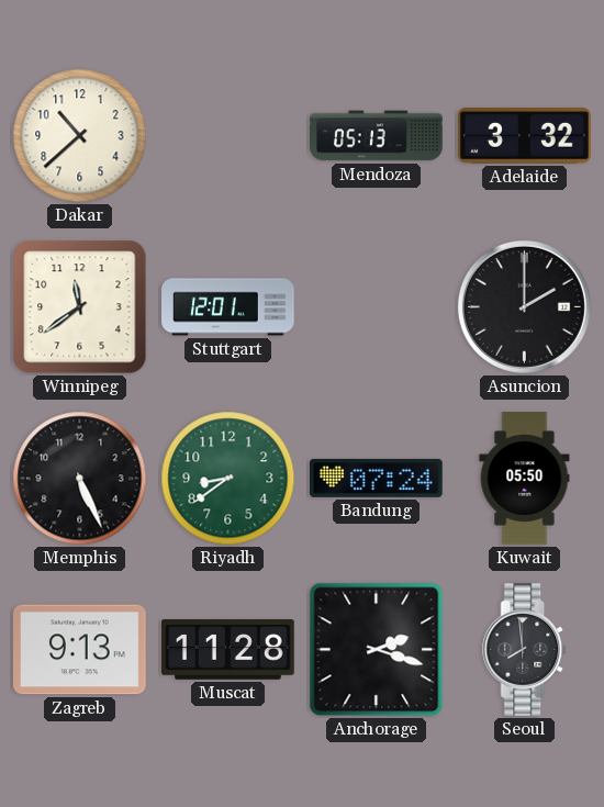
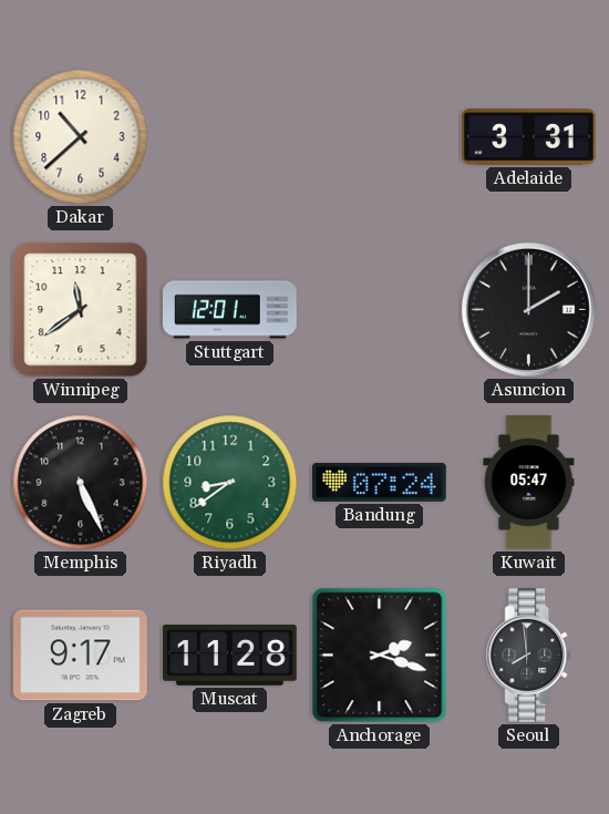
Mendoza: 05:13 -> none (377, 136)
Adelaide: 3:32 -> 3:31 (529, 137)
Kuwait: 05:50 -> 05:47 (529, 483)
Zagreb: 9:13 -> 9:17 (81, 656)
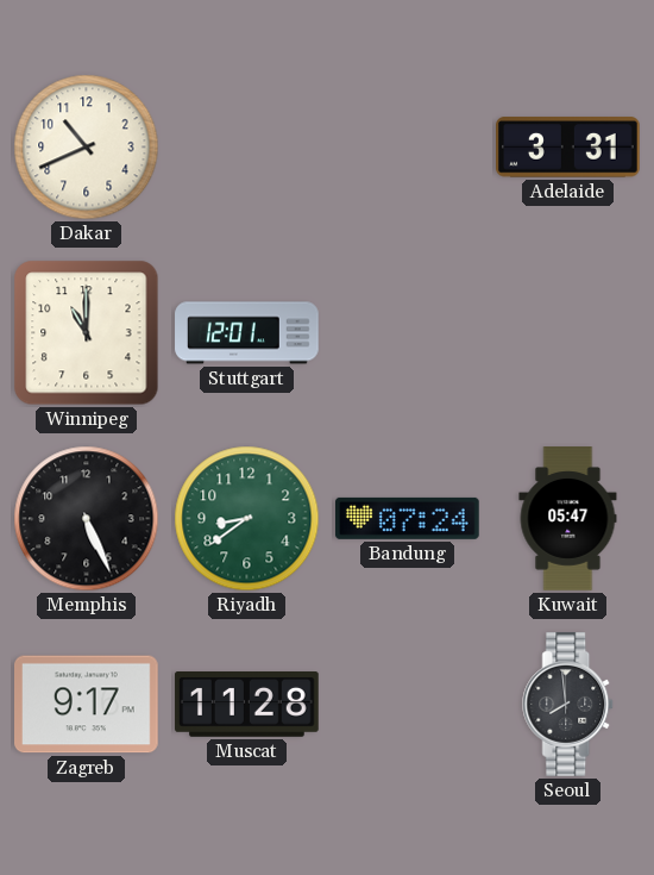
Dakar: 10:38 -> 10:41 (87, 148)
Winnipeg: 11:39 -> 11:00 (87, 333)
Asuncion: 2:00 -> none (528, 309)
Anchorage: 2:18 -> none (380, 656)
